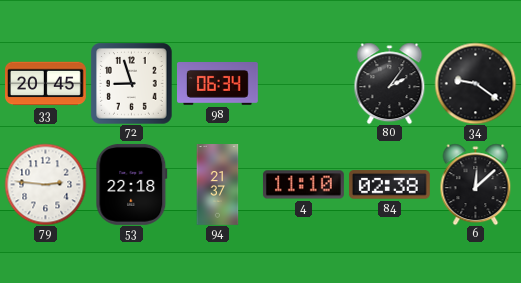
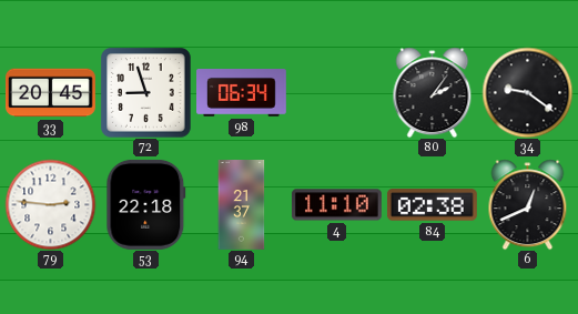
6: 12:08 -> 12:41 (528, 204)
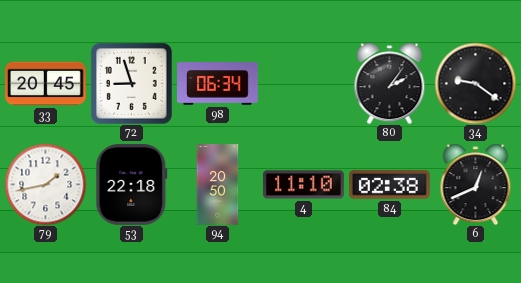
79: 2:46 -> 1:43 (45, 184)
94: 21:37 -> 20:50 (218, 185)
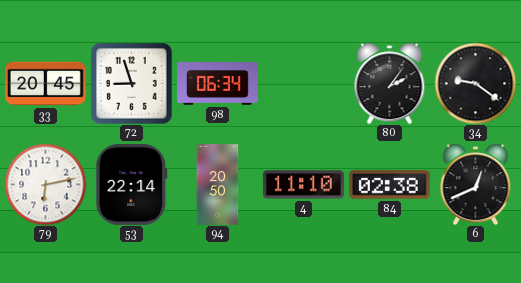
79: 1:43 -> 6:13 (45, 184)
53: 22:18 -> 22:14 (132, 184)
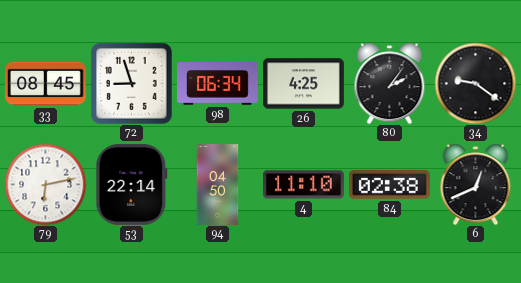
33: 20:45 -> 08:45 (46, 84)
26: none -> 4:25 (304, 84)
94: 20:50 -> 04:50 (218, 185)
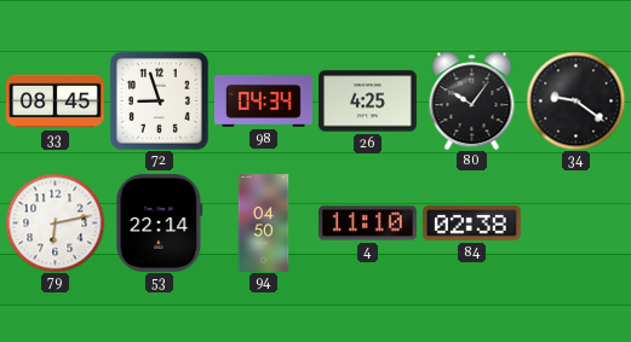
98: 06:34 -> 04:34 (264, 102)
80: 2:06 -> 10:06 (472, 100)
6: 12:41 -> none (476, 184)
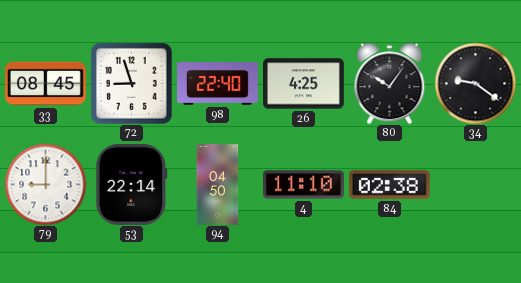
98: 04:34 -> 22:40 (218, 84)
79: 6:13 -> 9:00 (45, 184)
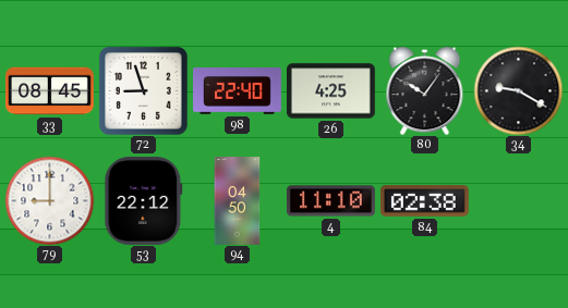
34: 9:21 -> 9:20 (518, 90)
53: 22:14 -> 22:12 (144, 200)
